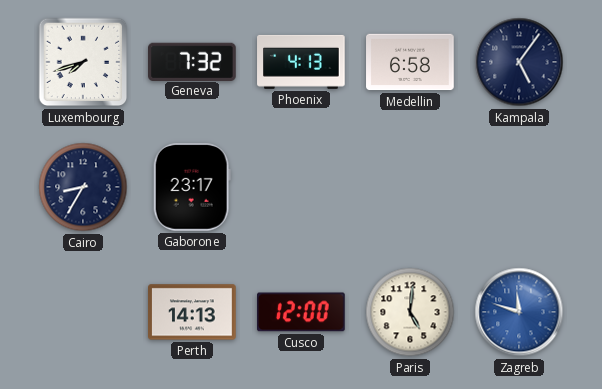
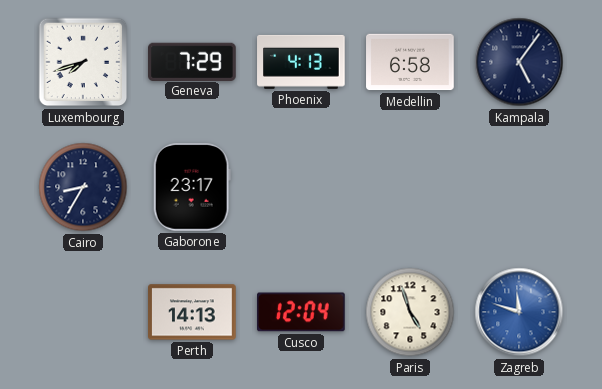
Geneva: 7:32 -> 7:29 (192, 61)
Cusco: 12:00 -> 12:04 (302, 312)
Paris: 5:01 -> 4:57 (410, 312)
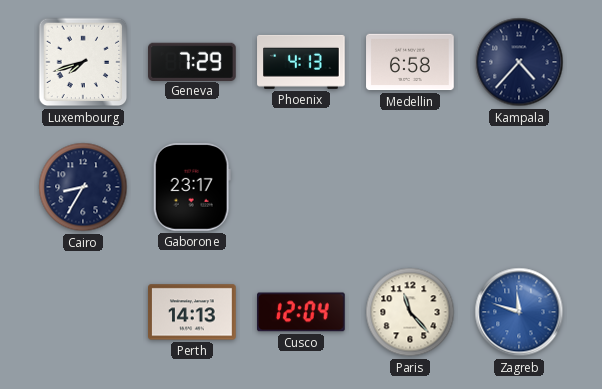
Kampala: 5:06 -> 4:37 (519, 62)
Paris: 4:57 -> 11:23 (410, 312)
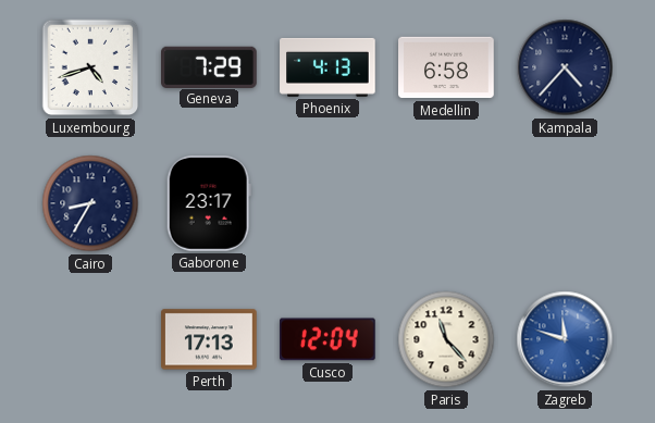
Luxembourg: 7:42 -> 4:42 (90, 67)
Perth: 14:13 -> 17:13 (209, 339)
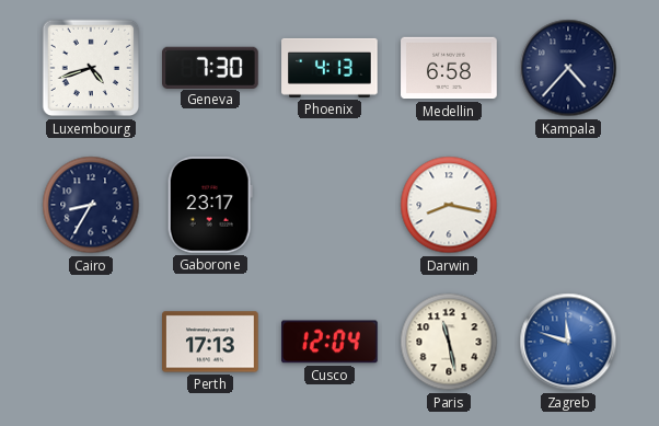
Geneva: 7:29 -> 7:30 (210, 67)
Darwin: none -> 8:17 (449, 205)
Paris: 11:23 -> 11:28 (449, 342)
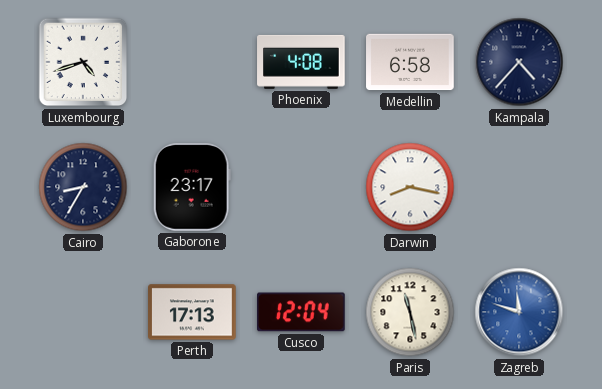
Geneva: 7:30 -> none (210, 67)
Phoenix: 4:13 -> 4:08 (301, 62)
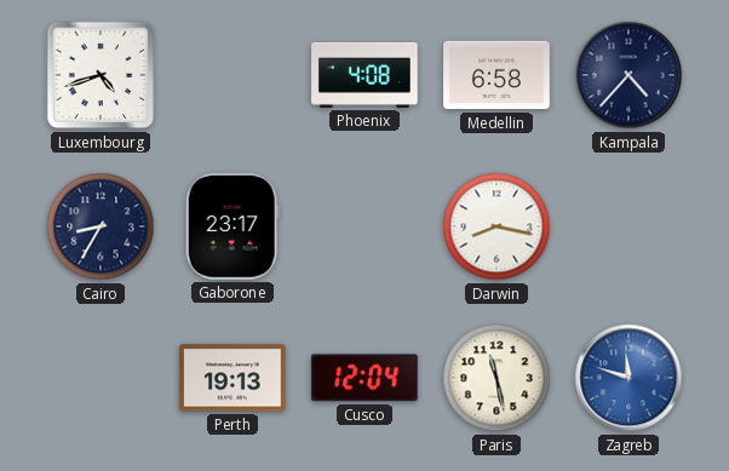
Perth: 17:13 -> 19:13 (233, 378)
